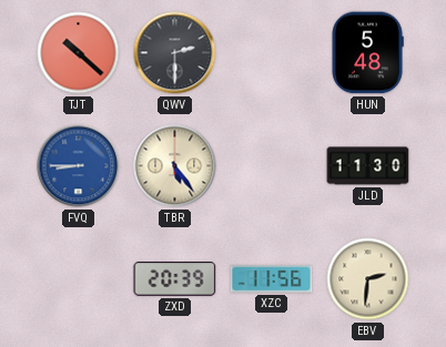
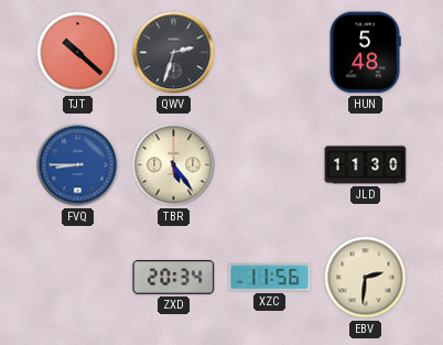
QWV: 2:30 -> 2:33 (174, 53)
ZXD: 20:39 -> 20:34 (174, 278)
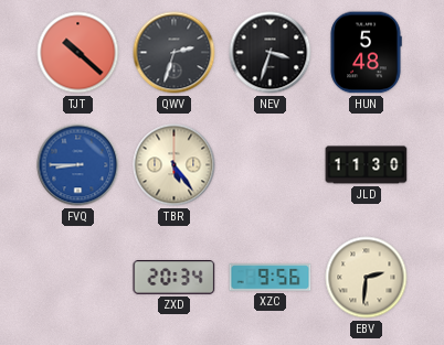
NEV: none -> 3:33 (271, 53)
XZC: 11:56 -> 9:56 (271, 278)
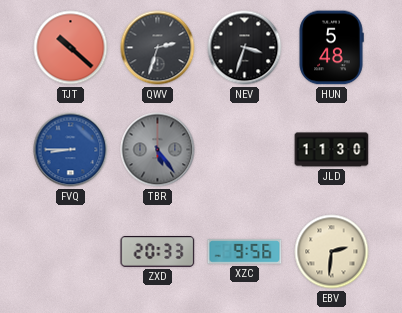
TBR dial: cream -> grey (158, 150)
ZXD: 20:34 -> 20:33 (158, 252)
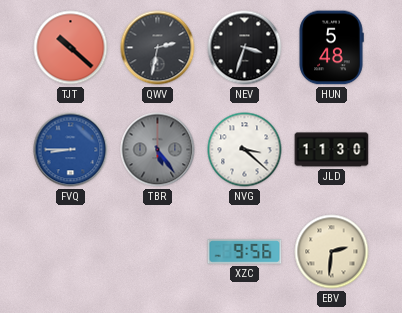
QWV: 2:33 -> 2:32 (158, 48)
NVG: none -> 3:22 (245, 150)
ZXD: 20:33 -> none (158, 252)
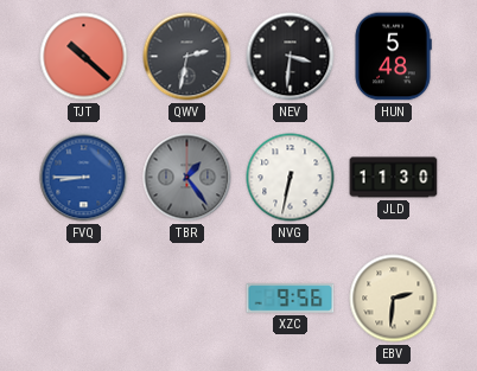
NEV: 3:33 -> 3:31 (291, 57)
TBR: 5:24 -> 1:24 (187, 178)
NVG: 3:22 -> 6:32 (291, 178)
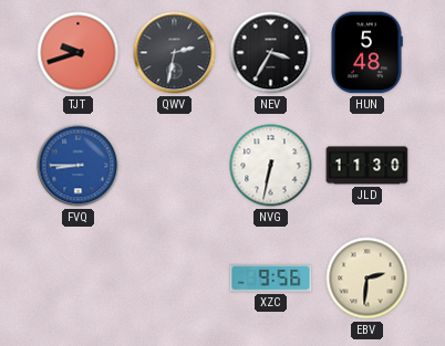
TJT: 10:22 -> 9:42 (79, 53)
NEV: 3:31 -> 3:35 (271, 53)
TBR: 1:24 -> none (187, 178)
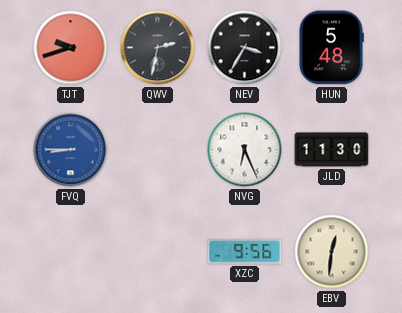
NVG: 6:32 -> 6:26 (245, 150)
EBV: 2:31 -> 12:31 (332, 252)
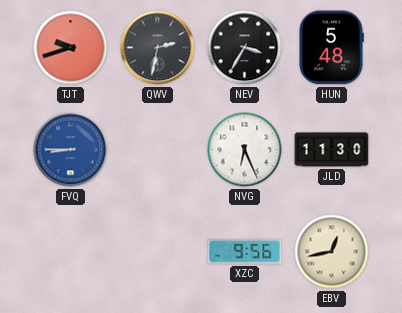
EBV: 12:31 -> 12:43 (332, 252)
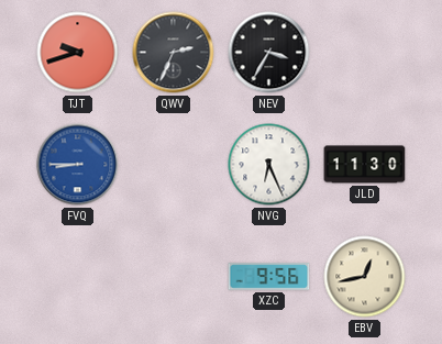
QWV: 2:32 -> 2:34 (174, 53)
HUN: 5:48 -> none (331, 48)
